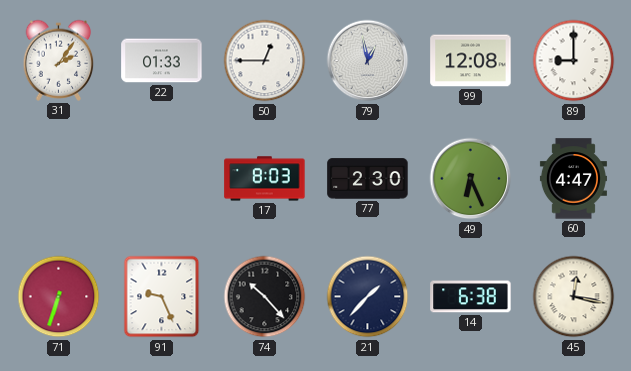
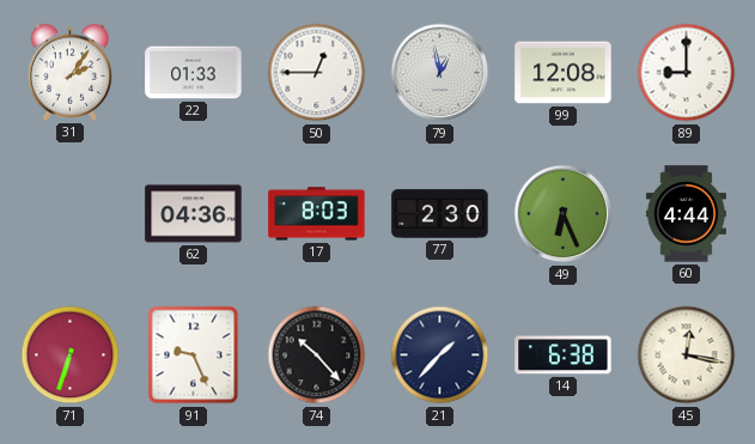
62: none -> 04:36 (194, 214)
60: 4:47 -> 4:44 (686, 214)
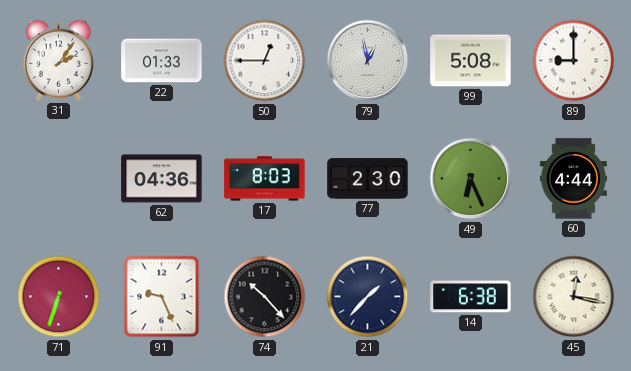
99: 12:08 -> 5:08 (471, 61)
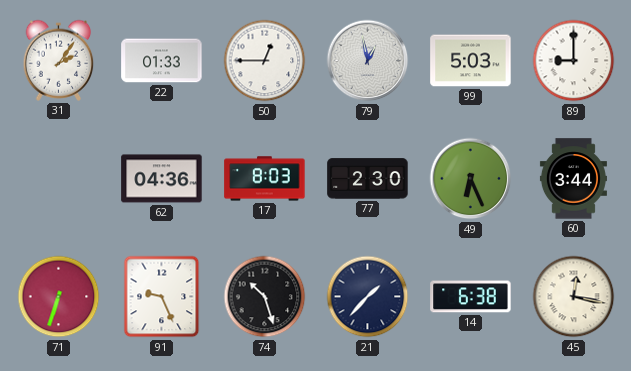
99: 5:08 -> 5:03 (471, 61)
60: 4:44 -> 3:44 (573, 179)
74: 10:23 -> 10:27 (265, 297)
